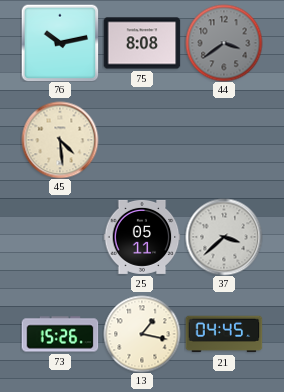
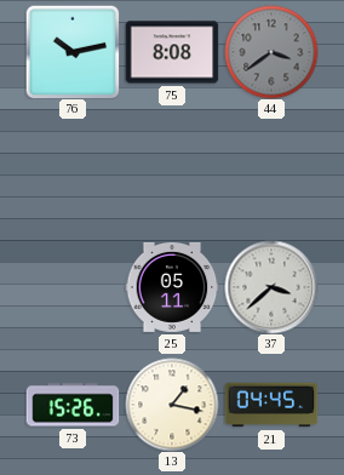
45: 4:29 -> none (60, 140)
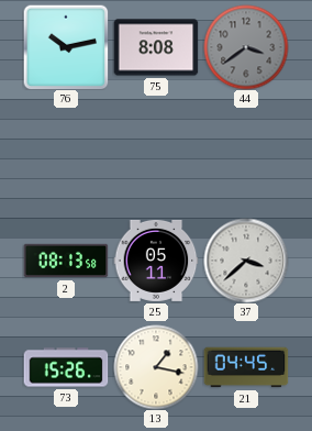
2: none -> 08:13 (66, 261)
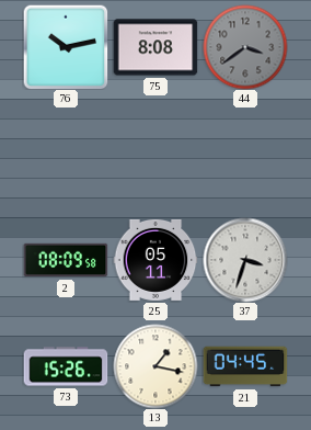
2: 08:13 -> 08:09 (66, 260)
37: 3:38 -> 3:33 (245, 260)
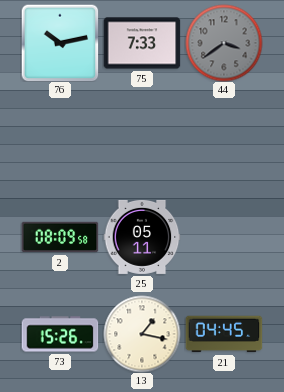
75: 8:08 -> 7:33 (142, 43)
37: 3:33 -> none (245, 260)
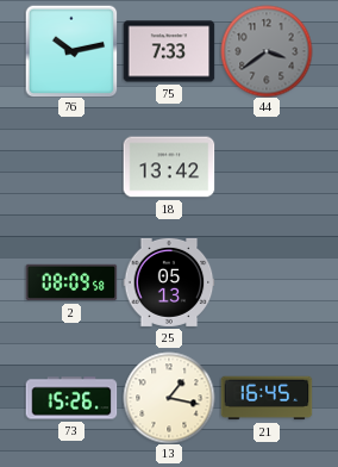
18: none -> 13:42 (169, 167)
25: 05:11 -> 05:13 (169, 282)
21: 04:45 -> 16:45 (267, 398)
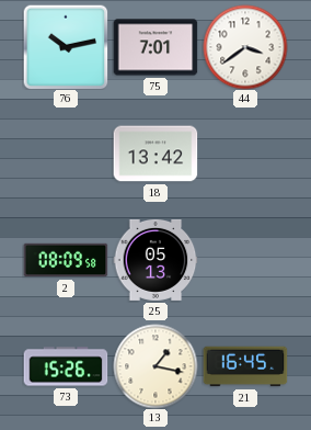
75: 7:33 -> 7:01 (155, 47)
44 dial: grey -> white (245, 47)
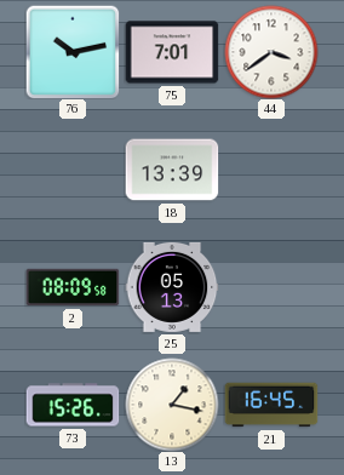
18: 13:42 -> 13:39 (172, 170)
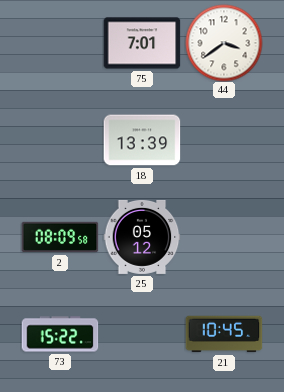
76: 10:13 -> none (73, 52)
25: 05:13 -> 05:12 (142, 237)
73: 15:26 -> 15:22 (60, 334)
13: 1:17 -> none (172, 405)
21: 16:45 -> 10:45 (224, 334)
